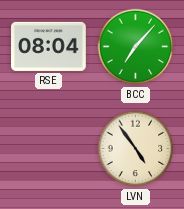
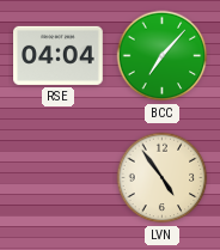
RSE: 08:04 -> 04:04 (59, 55)
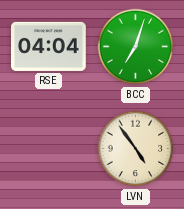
BCC: 7:07 -> 7:03 (136, 47)
